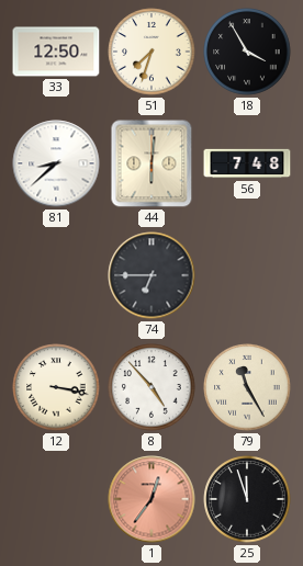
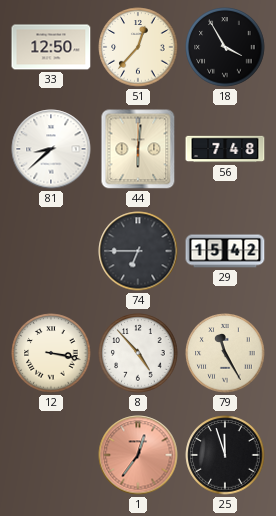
51: 7:33 -> 12:37 (138, 47)
29: none -> 15:42 (225, 251)
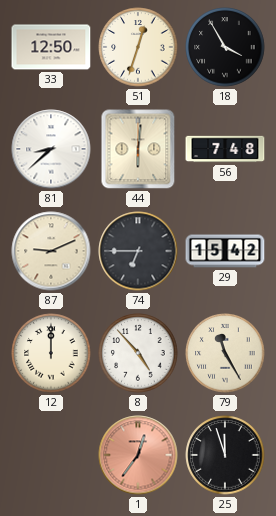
51: 12:37 -> 12:33 (138, 47)
87: none -> 9:11 (51, 251)
12: 3:17 -> 12:00 (51, 353)
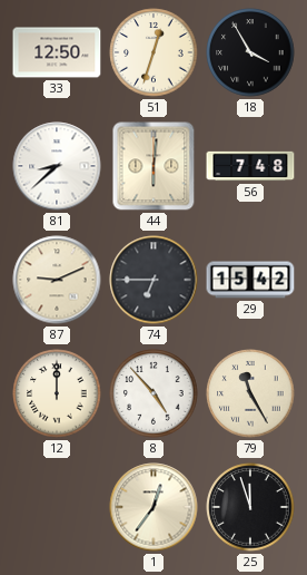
1 dial: salmon -> cream (153, 507)
